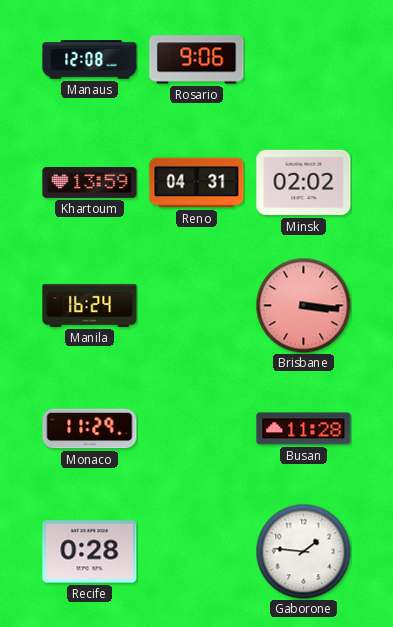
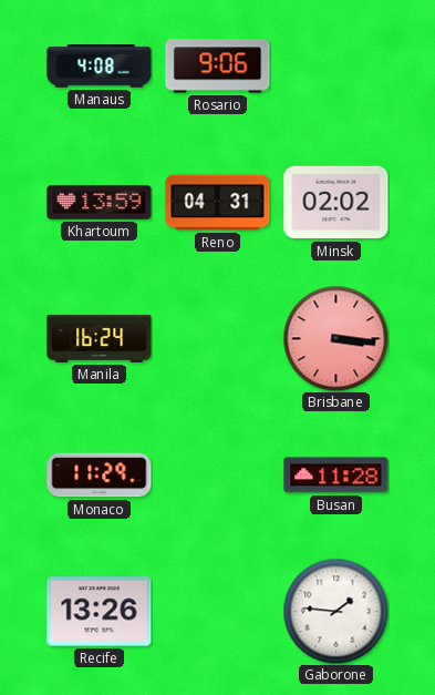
Manaus: 12:08 -> 4:08 (100, 67)
Recife: 0:28 -> 13:26 (100, 612)
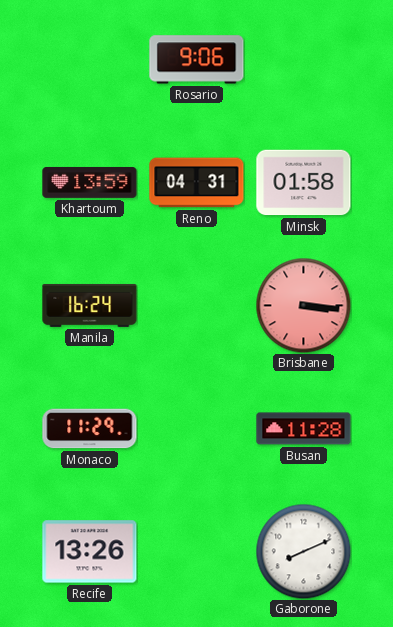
Manaus: 4:08 -> none (100, 67)
Minsk: 02:02 -> 01:58 (304, 183)
Gaborone: 1:46 -> 8:11 (303, 551)
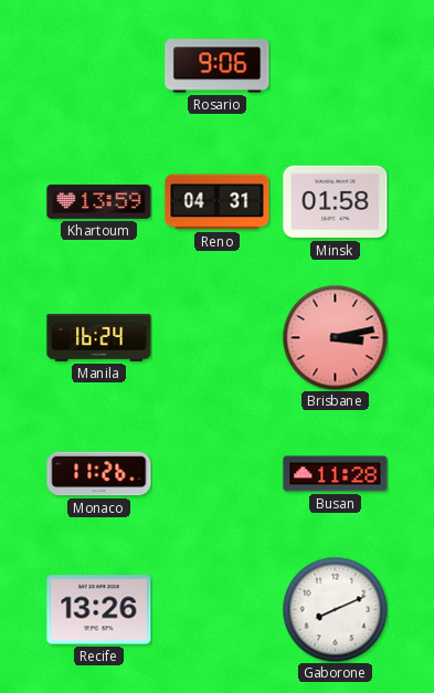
Brisbane: 3:16 -> 3:13 (335, 337)
Monaco: 11:29 -> 11:26 (99, 474)
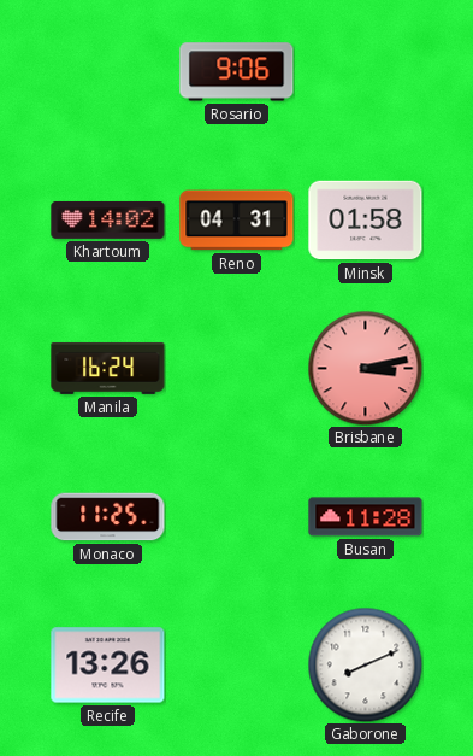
Khartoum: 13:59 -> 14:02 (108, 221)
Monaco: 11:26 -> 11:25 (108, 517)
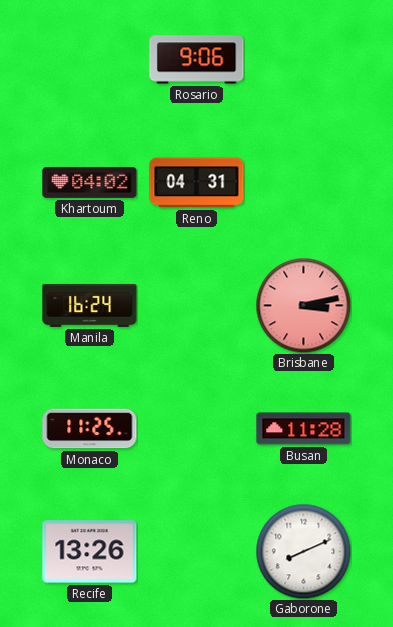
Khartoum: 14:02 -> 04:02 (90, 183)
Minsk: 01:58 -> none (366, 221)
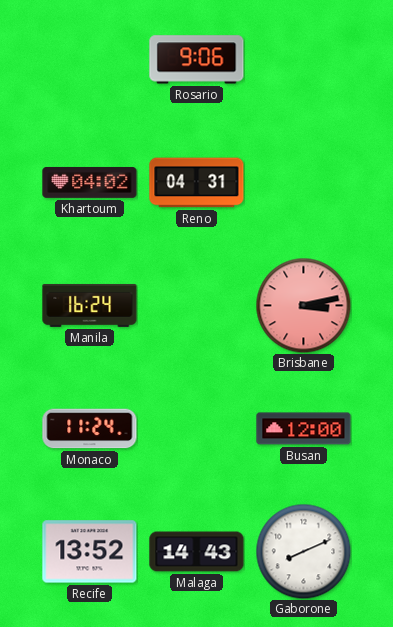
Monaco: 11:25 -> 11:24 (90, 429)
Busan: 11:28 -> 12:00 (304, 429)
Recife: 13:26 -> 13:52 (90, 552)
Malaga: none -> 14:43 (197, 552)
